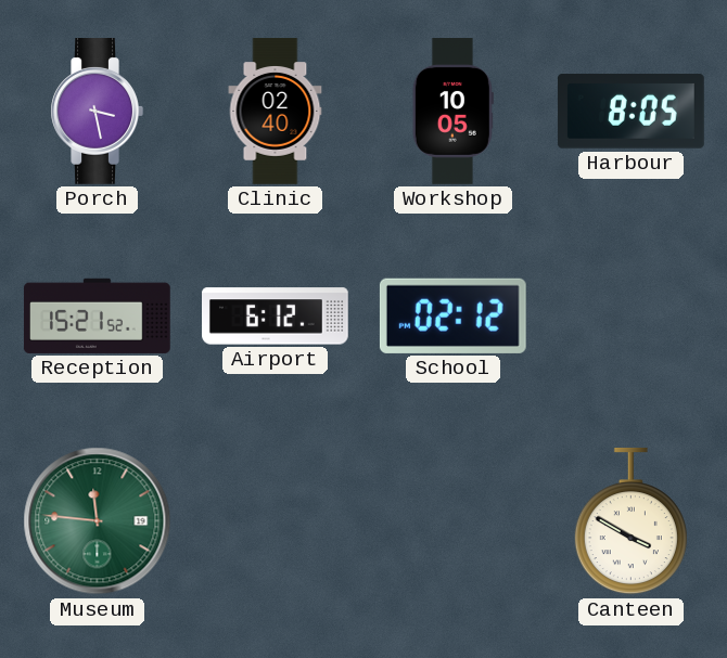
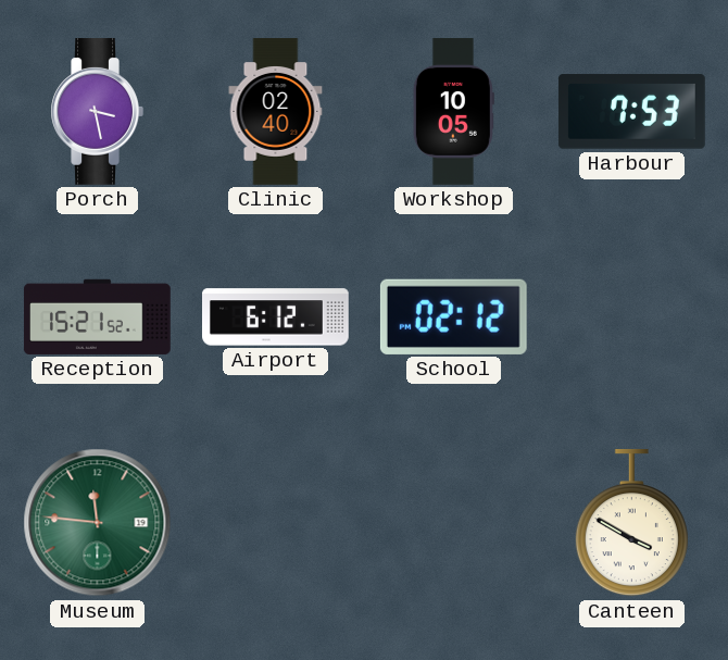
Harbour: 8:05 -> 7:53 (631, 112)
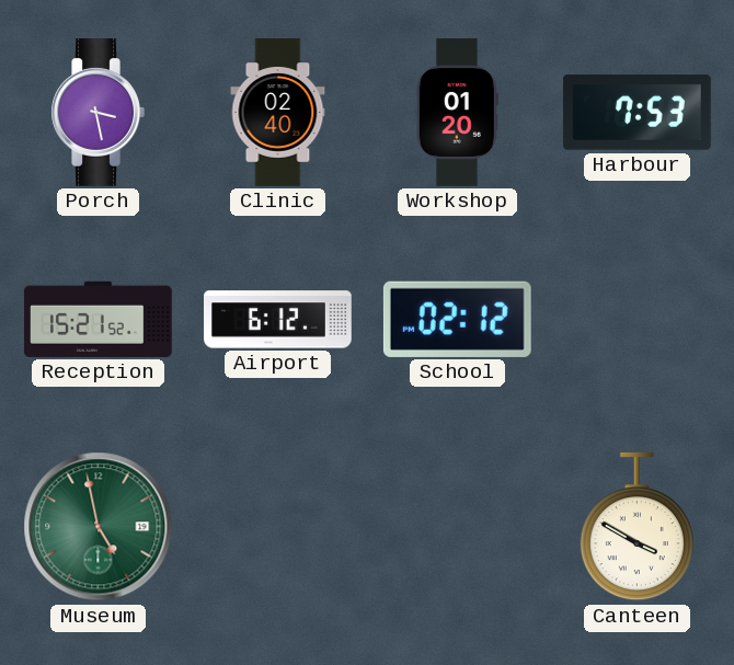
Workshop: 10:05 -> 01:20 (457, 113)
Museum: 11:46 -> 4:58 (99, 527)
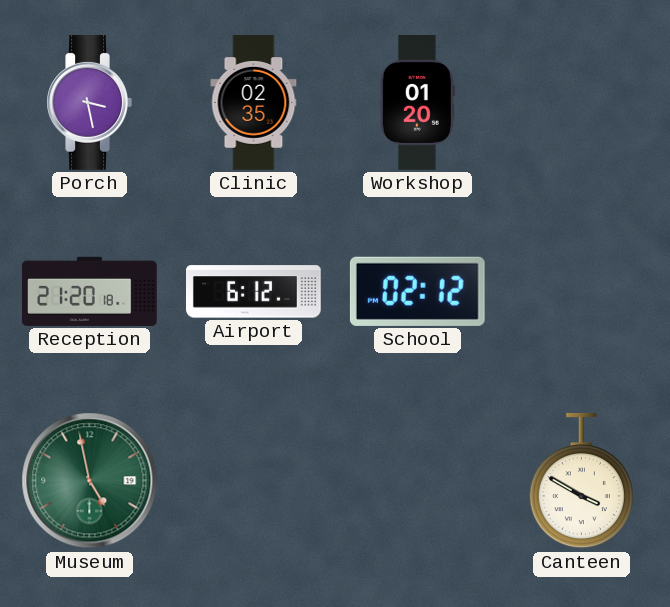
Clinic: 02:40 -> 02:35 (254, 103)
Harbour: 7:53 -> none (636, 113)
Reception: 15:21 -> 21:20 (90, 291)
